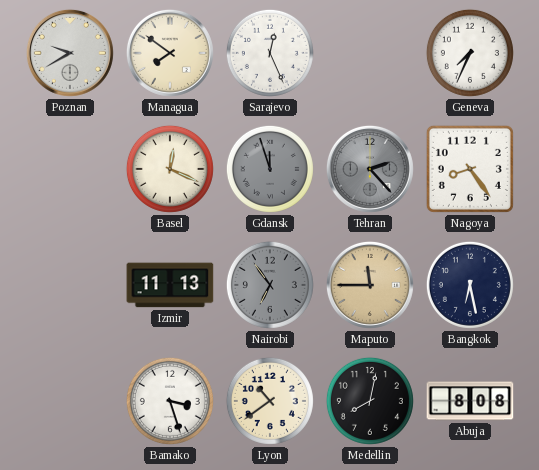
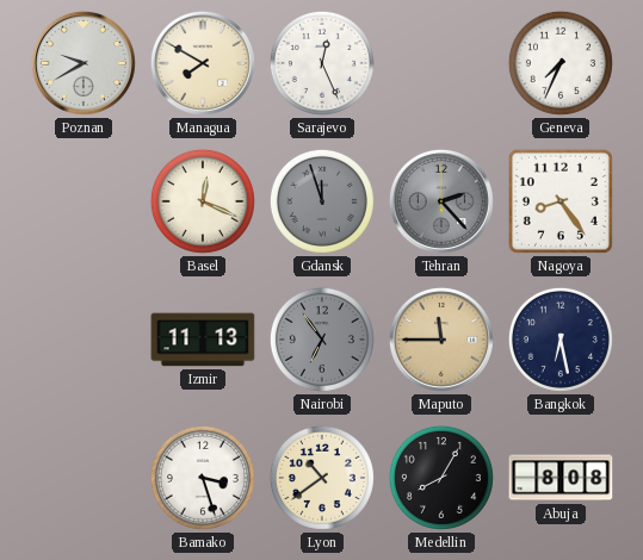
Managua: 7:51 -> 7:50 (203, 63)
Medellin: 8:02 -> 8:05 (441, 478)
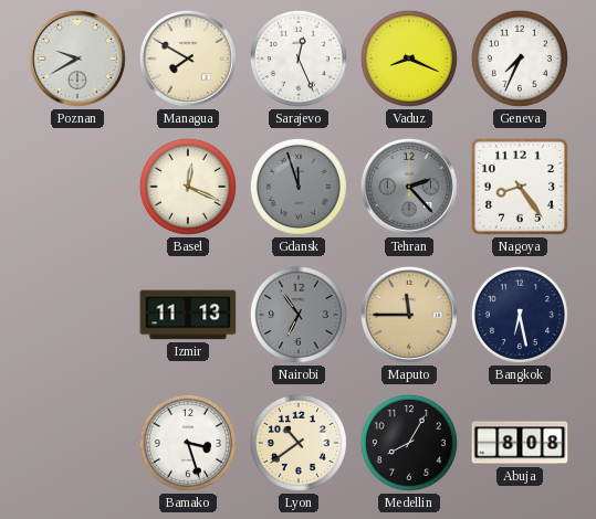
Vaduz: none -> 8:19 (409, 59)
